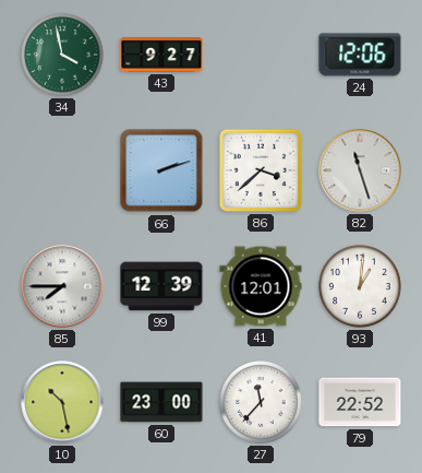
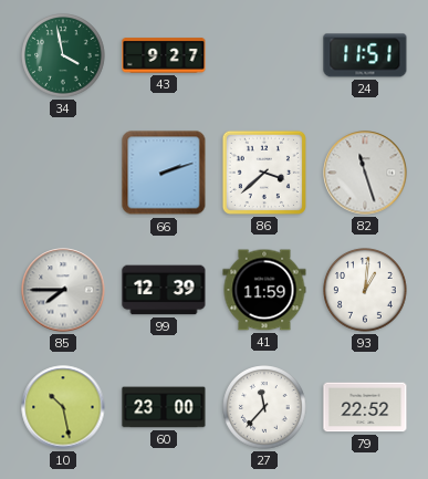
24: 12:06 -> 11:51 (365, 55)
41: 12:01 -> 11:59 (264, 290)
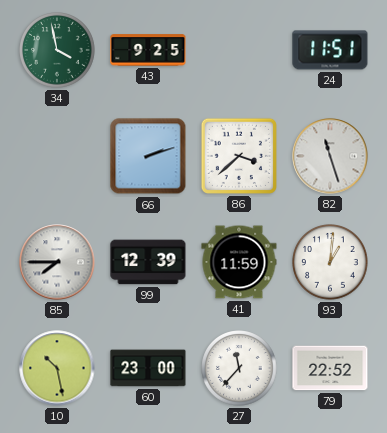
43: 9:27 -> 9:25 (148, 50)
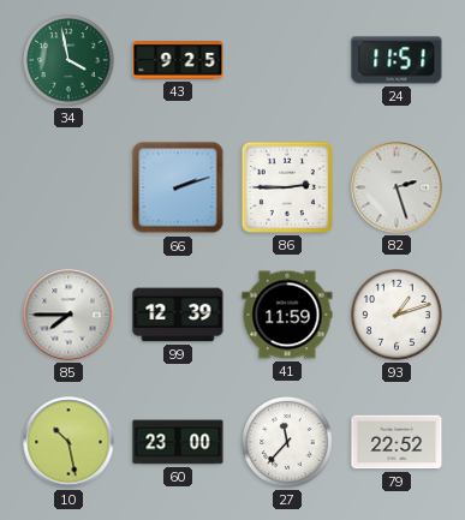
86: 3:38 -> 2:45 (287, 187)
82: 11:27 -> 2:27 (397, 187)
93: 1:01 -> 1:12 (397, 315)
